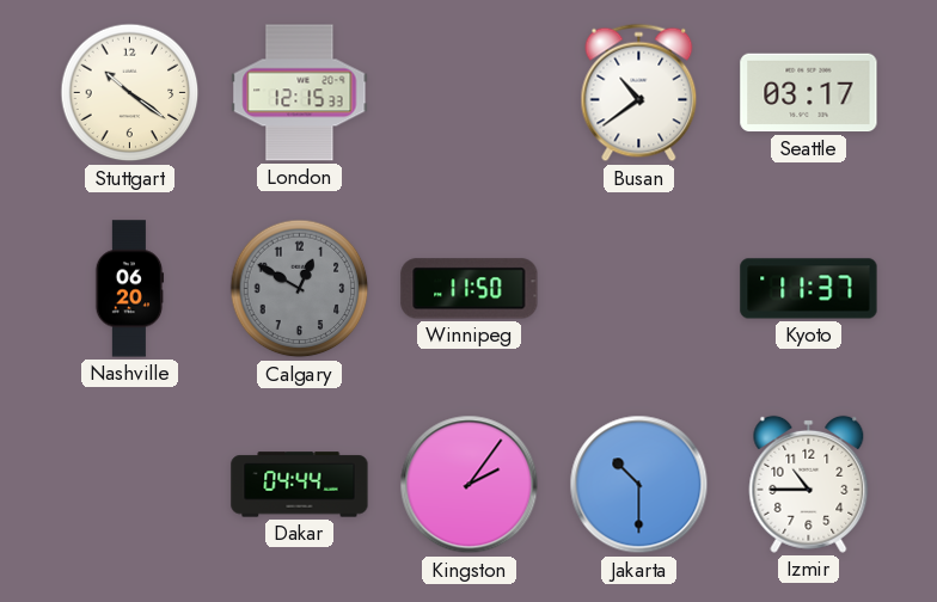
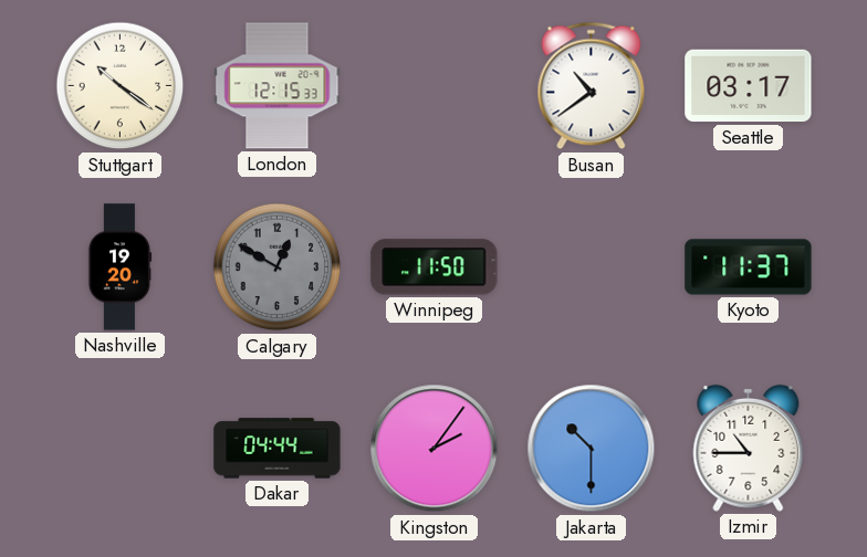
Nashville: 06:20 -> 19:20 (119, 267)
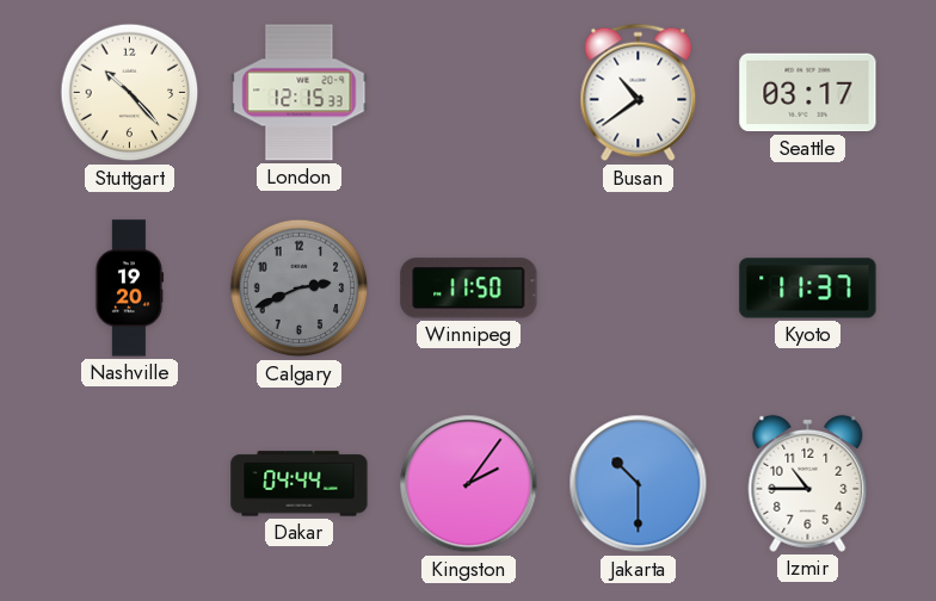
Stuttgart: 10:21 -> 10:23 (130, 93)
Calgary: 12:50 -> 2:41 (300, 289)
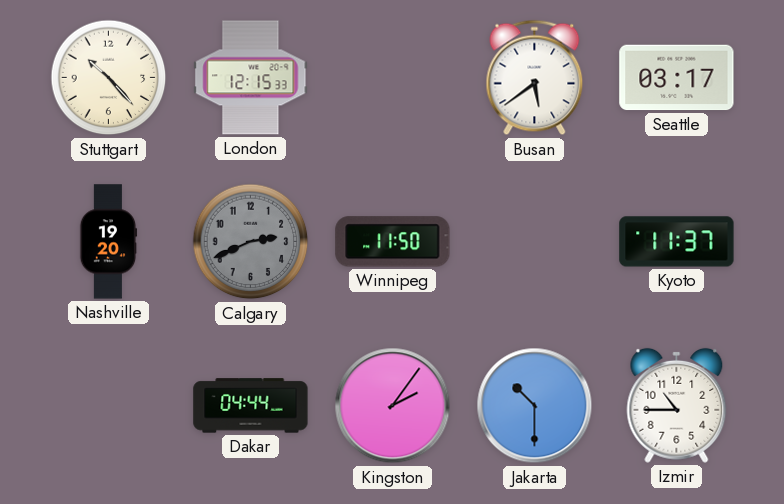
Busan: 10:39 -> 5:39 (535, 78)
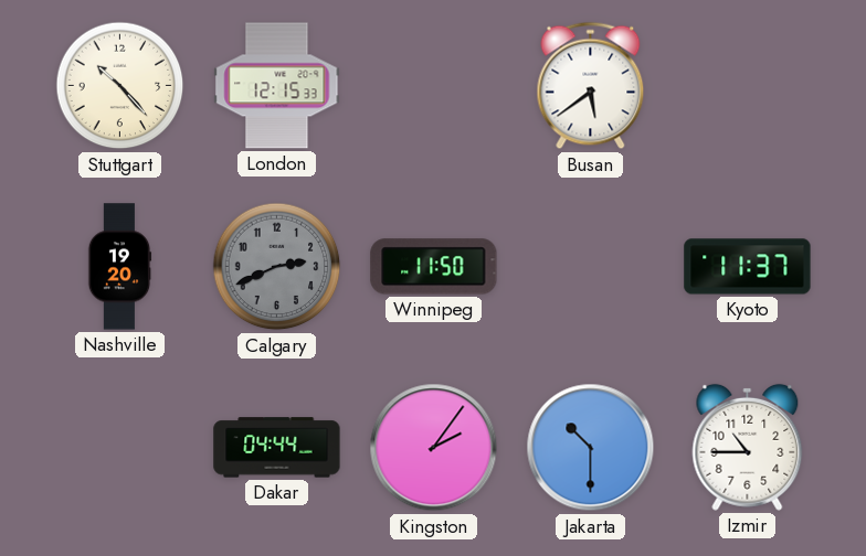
Seattle: 03:17 -> none (677, 78)
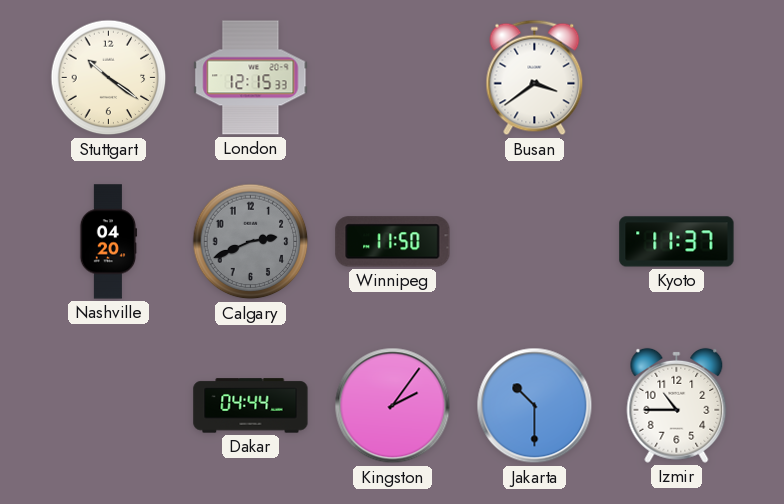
Stuttgart: 10:23 -> 10:21 (109, 78)
Busan: 5:39 -> 3:39 (535, 78)
Nashville: 19:20 -> 04:20 (108, 242)
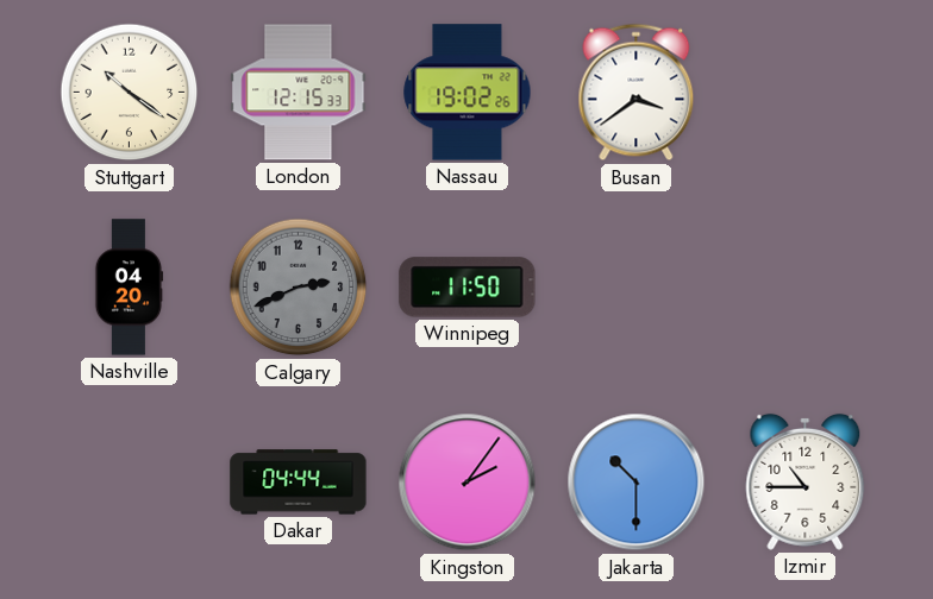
Nassau: none -> 19:02 (468, 93)
Kyoto: 11:37 -> none (677, 242)
